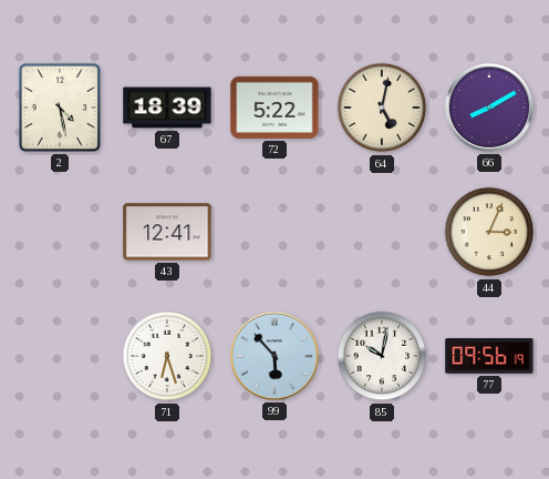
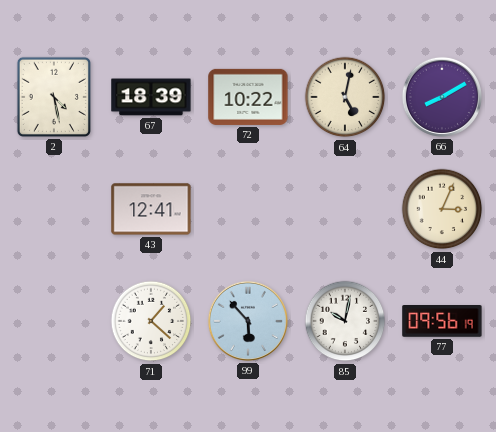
72: 5:22 -> 10:22 (248, 97)
71: 6:27 -> 1:22 (151, 321)
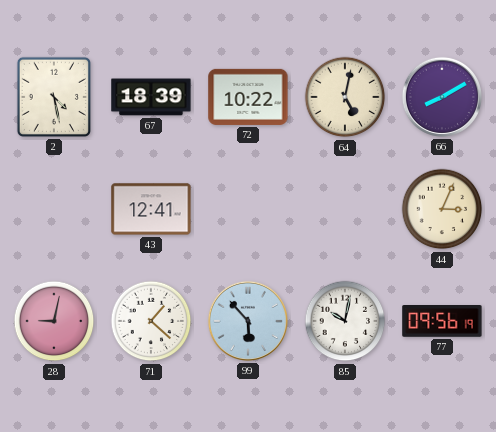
28: none -> 9:02 (54, 321)
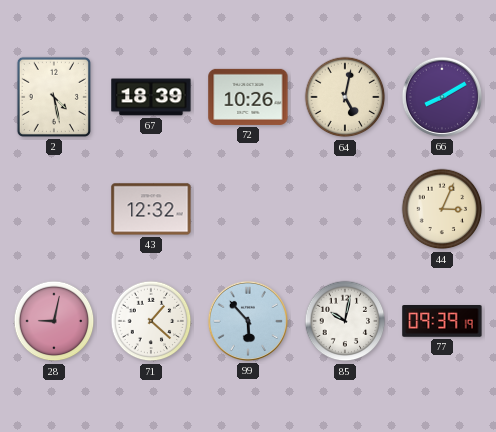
72: 10:22 -> 10:26 (248, 97)
43: 12:41 -> 12:32 (151, 209)
77: 09:56 -> 09:39 (442, 321)
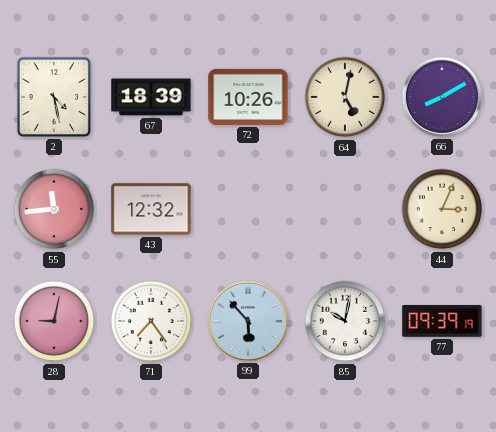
55: none -> 11:44 (54, 209)
71: 1:22 -> 7:24 (151, 321)
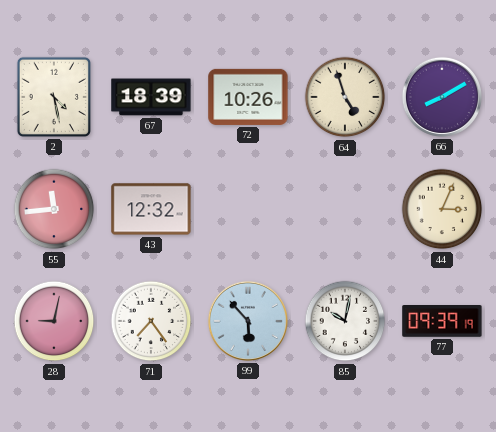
64: 5:02 -> 4:57 (345, 97)
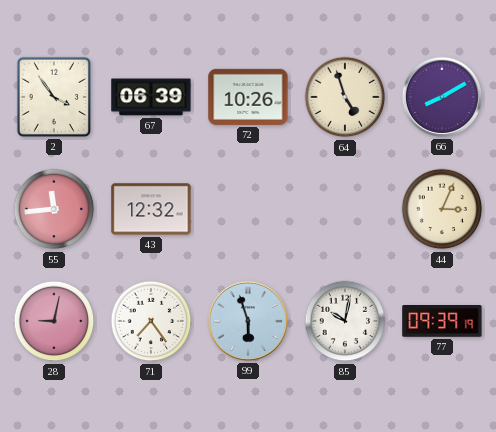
2: 4:28 -> 3:54 (54, 97)
67: 18:39 -> 06:39 (151, 97)
99: 5:53 -> 5:57 (248, 321)
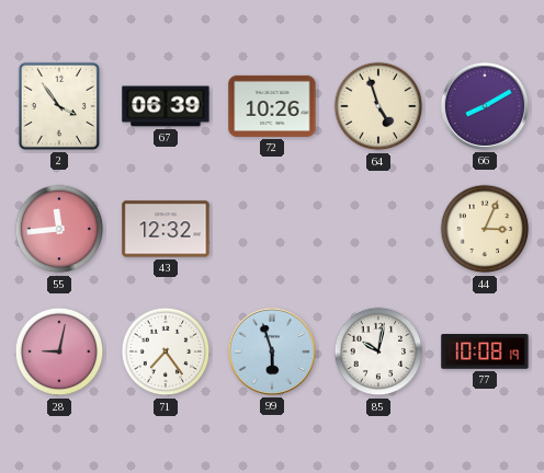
77: 09:39 -> 10:08 (485, 351)
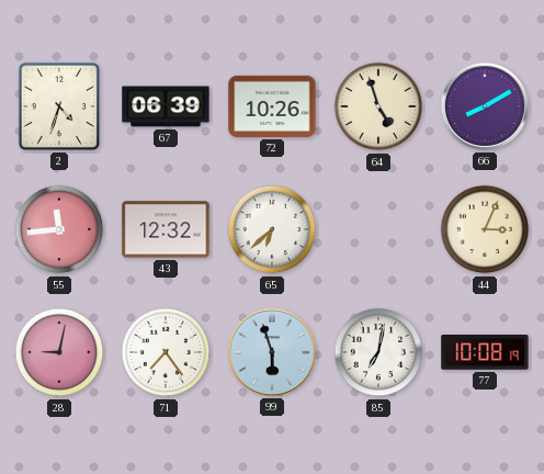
2: 3:54 -> 4:33 (59, 106)
65: none -> 6:38 (272, 229)
85: 10:02 -> 7:02 (378, 352)
